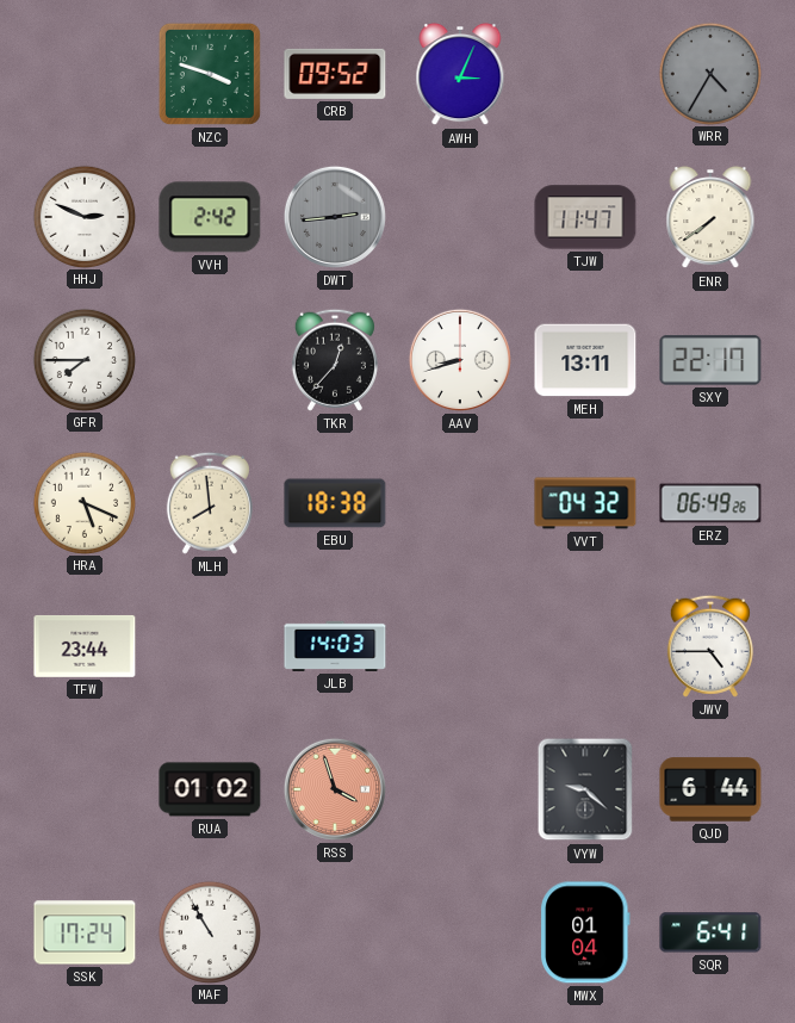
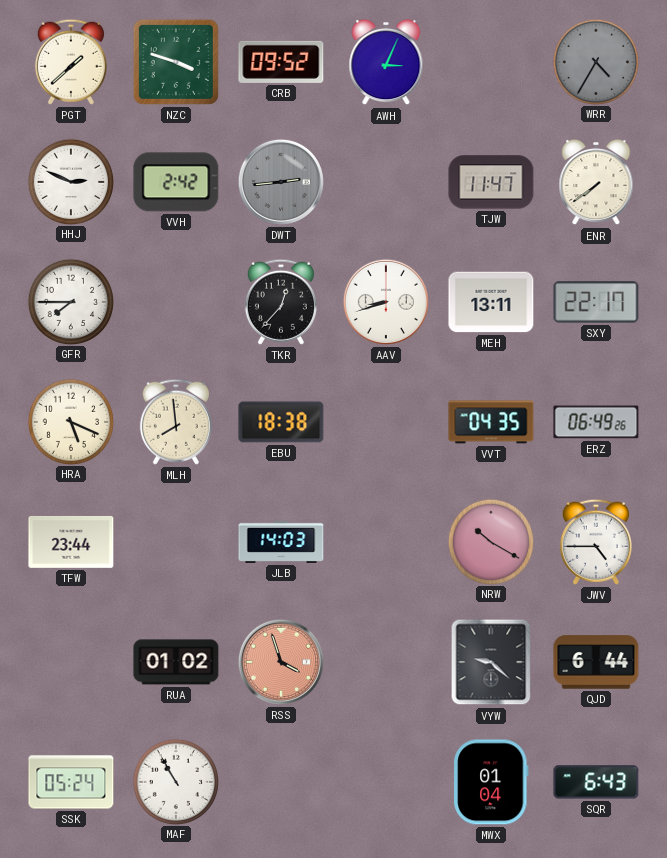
PGT: none -> 1:38 (71, 62)
VVT: 04:32 -> 04:35 (491, 422)
NRW: none -> 10:20 (490, 541)
SSK: 17:24 -> 05:24 (71, 782)
SQR: 6:41 -> 6:43 (596, 782)
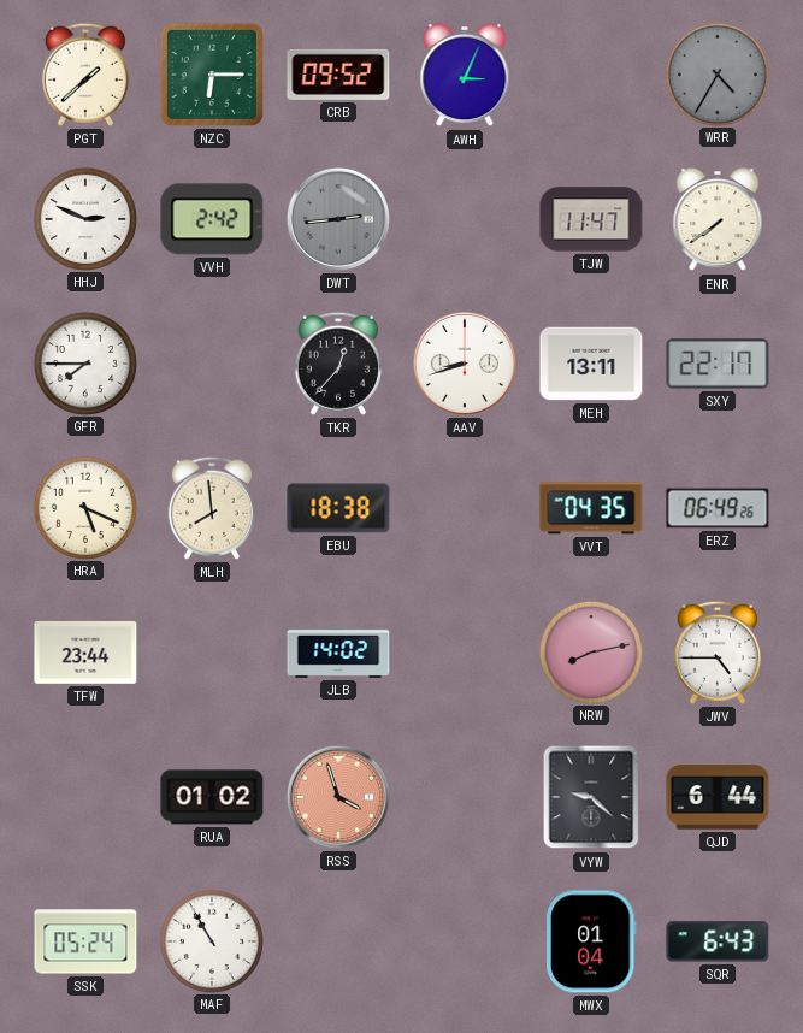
NZC: 3:48 -> 6:15 (212, 75)
JLB: 14:03 -> 14:02 (338, 653)
NRW: 10:20 -> 8:13 (590, 651)
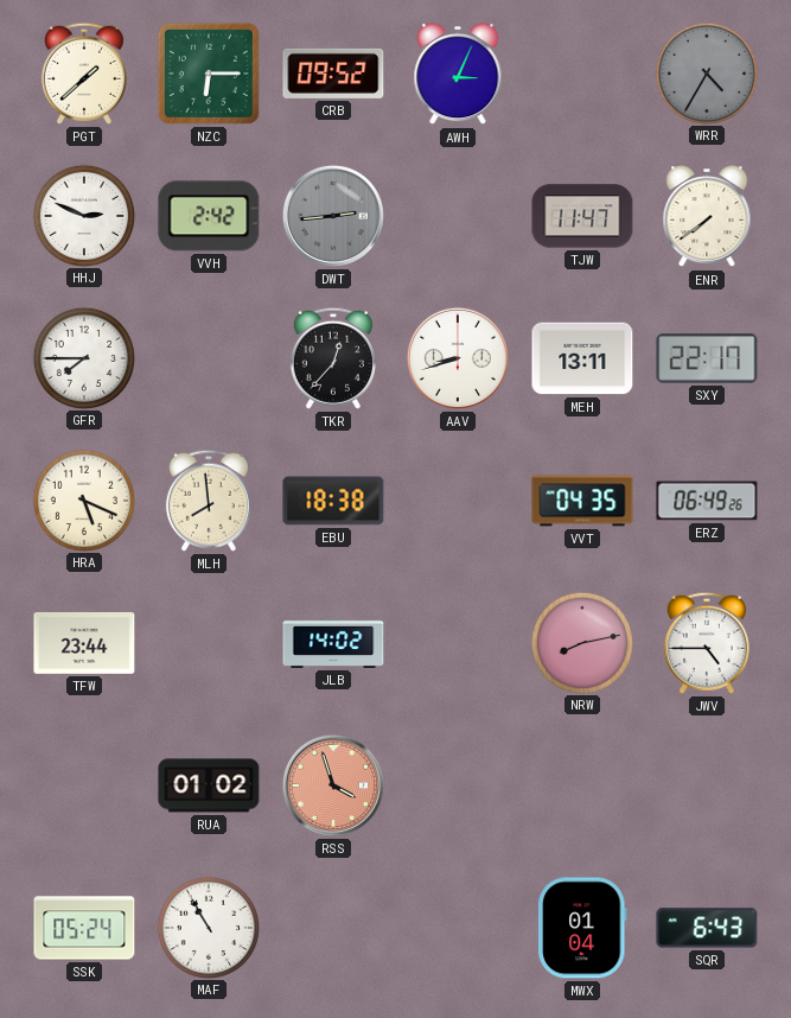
VYW: 9:22 -> none (591, 797)
QJD: 6:44 -> none (718, 797)
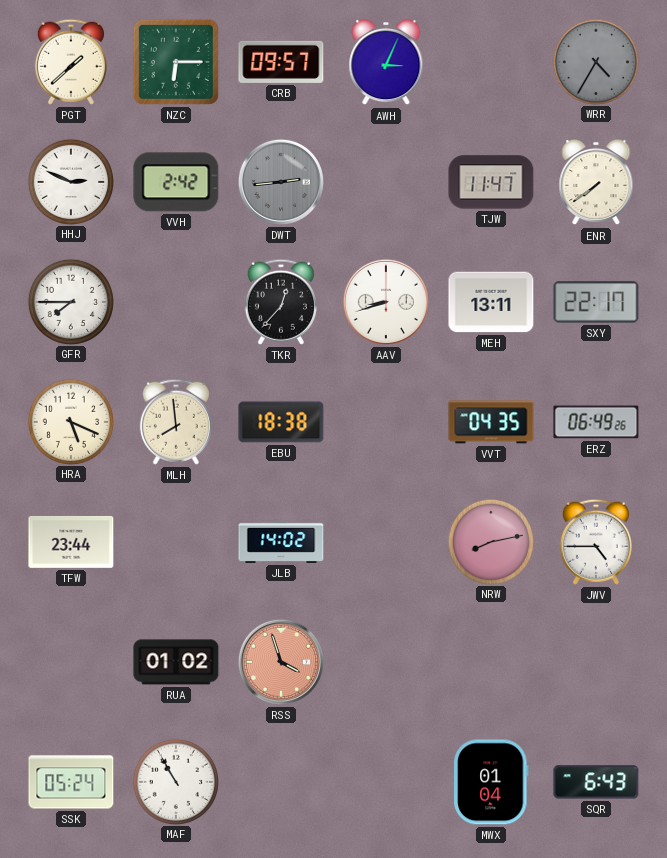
CRB: 09:52 -> 09:57 (281, 62)
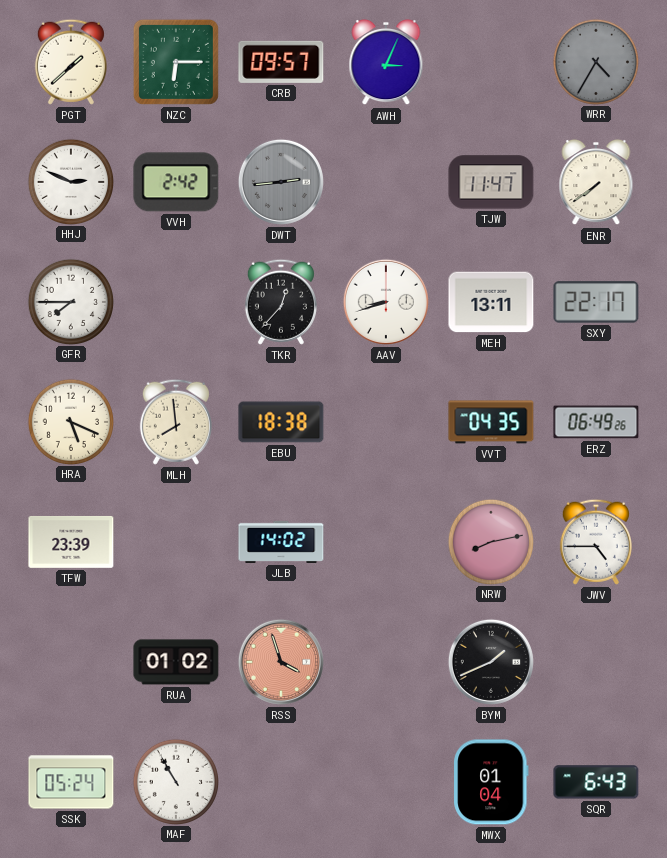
TFW: 23:44 -> 23:39 (71, 542)
BYM: none -> 1:41 (491, 662)
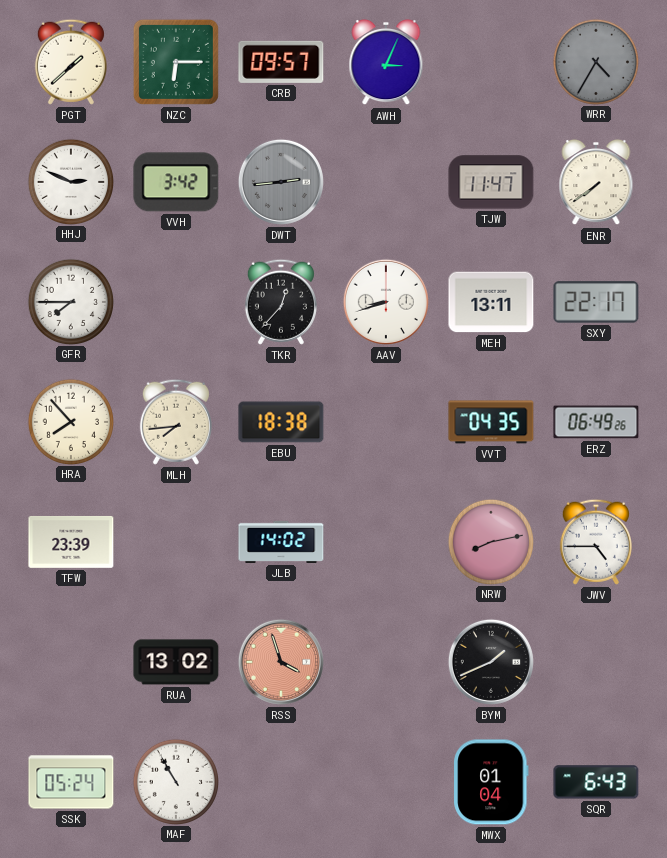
VVH: 2:42 -> 3:42 (176, 182)
HRA: 5:19 -> 7:53 (70, 421)
MLH: 7:59 -> 7:44 (176, 422)
RUA: 01:02 -> 13:02 (176, 662)
